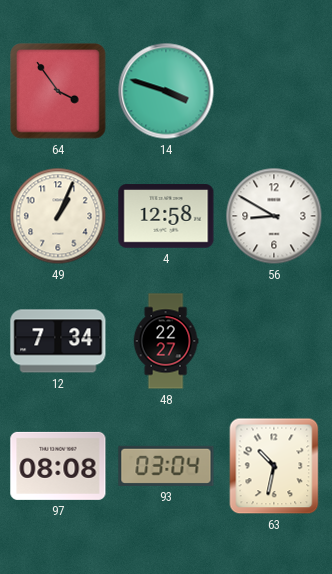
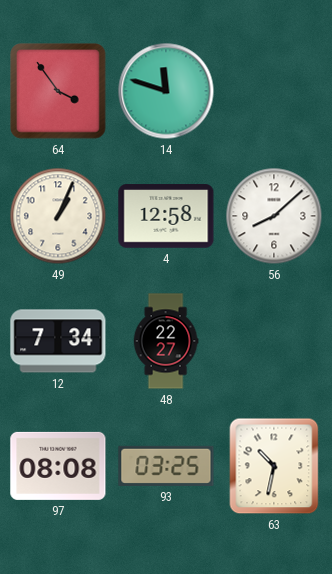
14: 3:48 -> 11:48 (166, 91)
56: 8:50 -> 8:08 (274, 216)
93: 03:04 -> 03:25 (166, 466)
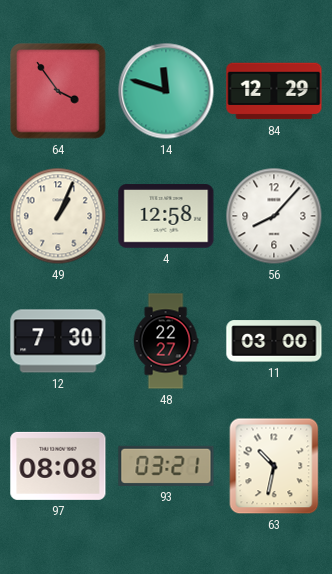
84: none -> 12:29 (274, 91)
56: 8:08 -> 8:07 (274, 216)
12: 7:34 -> 7:30 (58, 341)
11: none -> 03:00 (274, 341)
93: 03:25 -> 03:21 (166, 466)
